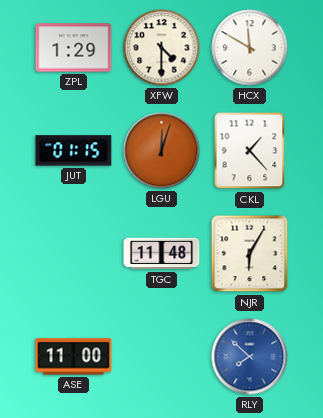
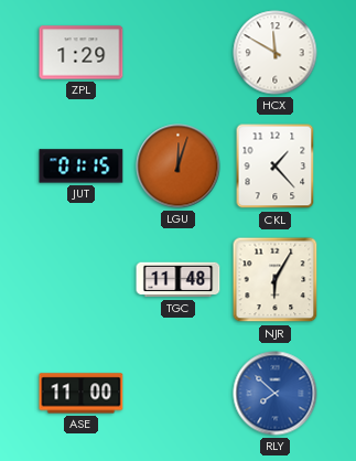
XFW: 4:30 -> none (162, 48)
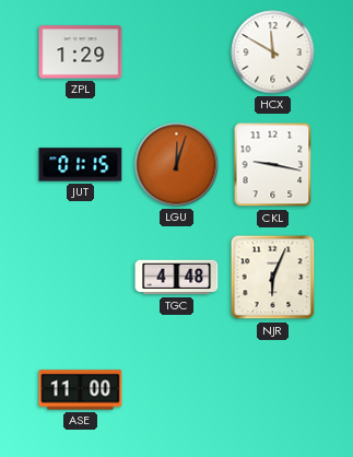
CKL: 1:23 -> 9:17 (273, 165)
TGC: 11:48 -> 4:48 (177, 278)
NJR: 6:05 -> 6:04 (273, 278)
RLY: 7:52 -> none (276, 394)
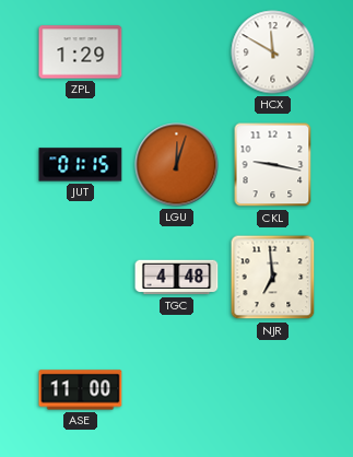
NJR: 6:04 -> 6:59 (273, 278)
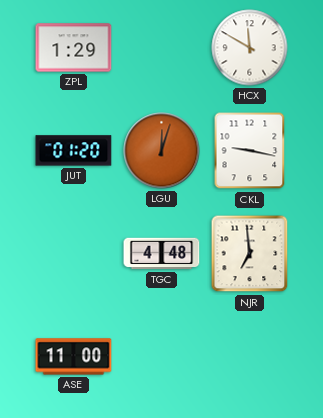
JUT: 01:15 -> 01:20 (74, 151)
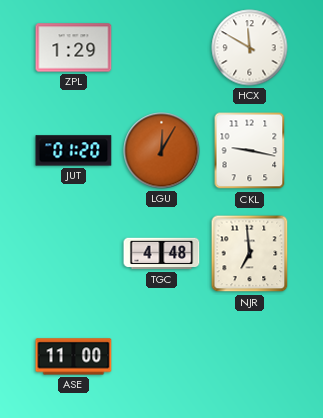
LGU: 12:03 -> 12:05 (162, 151)
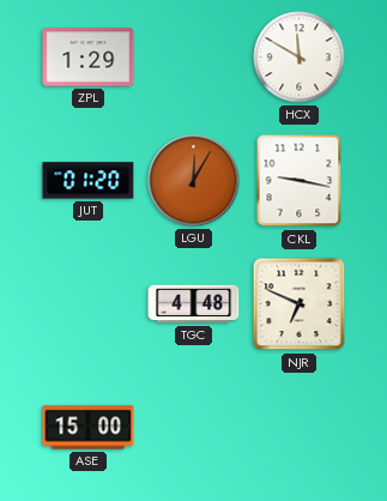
NJR: 6:59 -> 6:49 (300, 304)
ASE: 11:00 -> 15:00 (89, 428)
